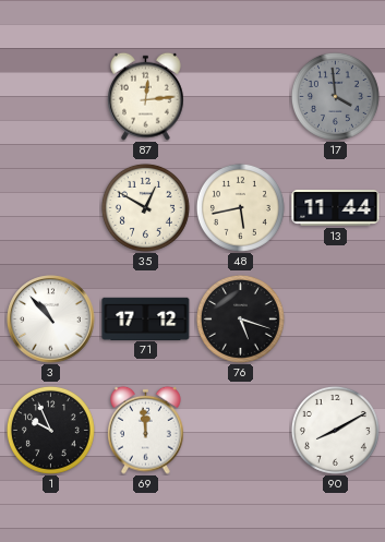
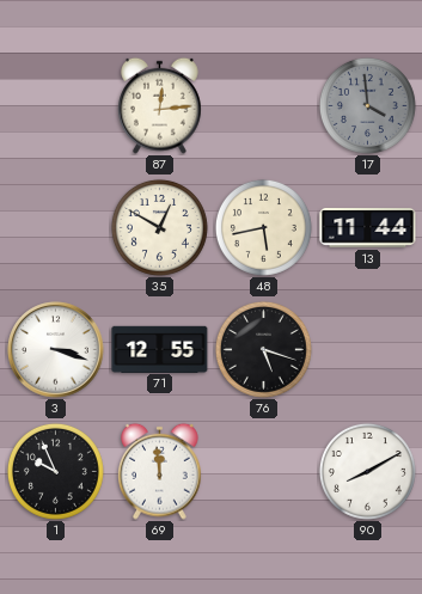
3: 10:53 -> 3:18 (56, 350)
71: 17:12 -> 12:55 (160, 349)
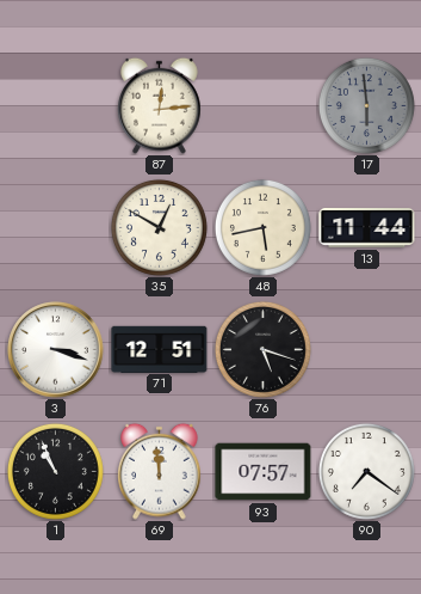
17: 3:59 -> 5:59 (366, 105)
71: 12:55 -> 12:51 (160, 349)
1: 9:56 -> 10:56 (55, 471)
93: none -> 07:57 (264, 472)
90: 8:10 -> 7:21 (366, 471)
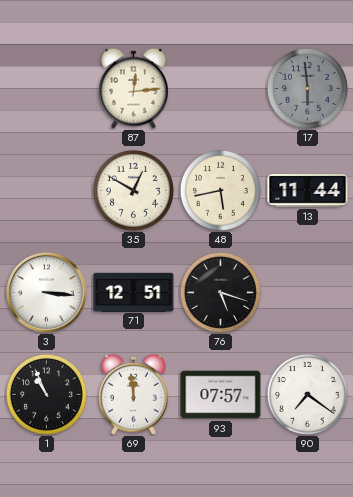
3: 3:18 -> 3:16 (47, 293)
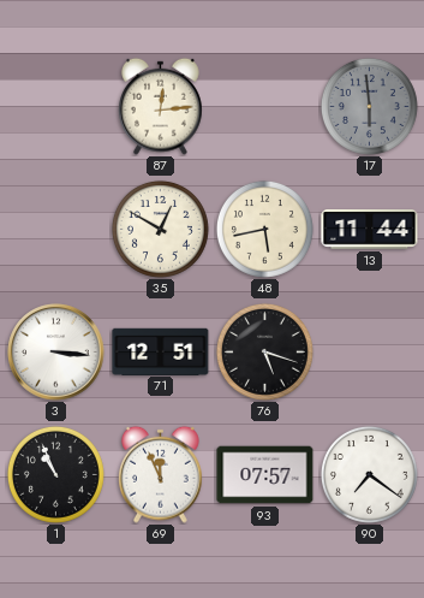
69: 11:59 -> 11:56 (161, 474)
